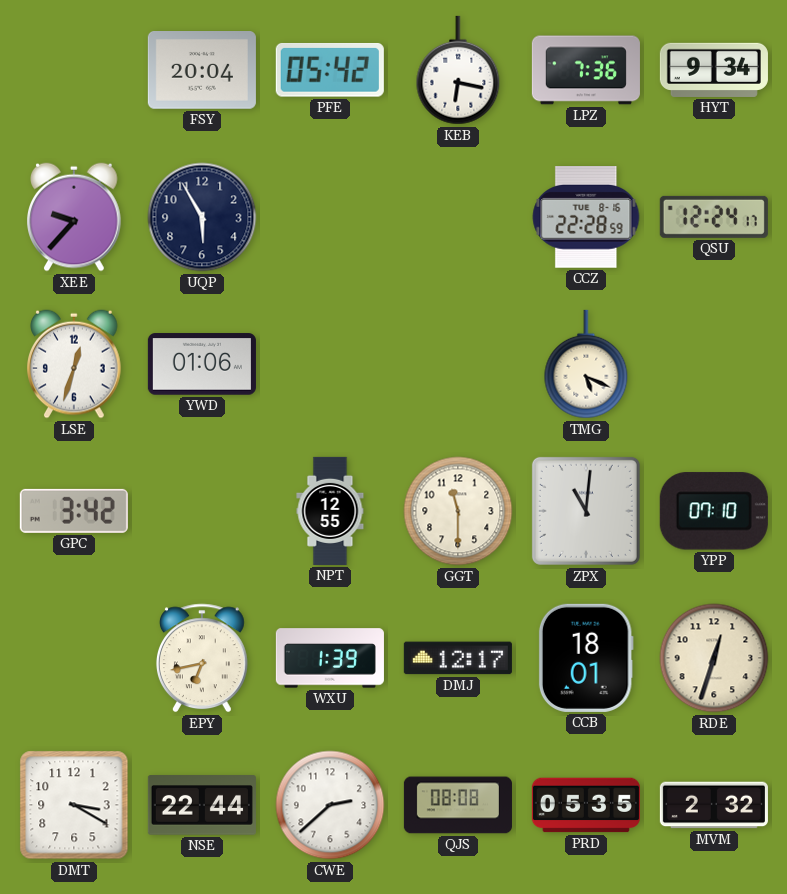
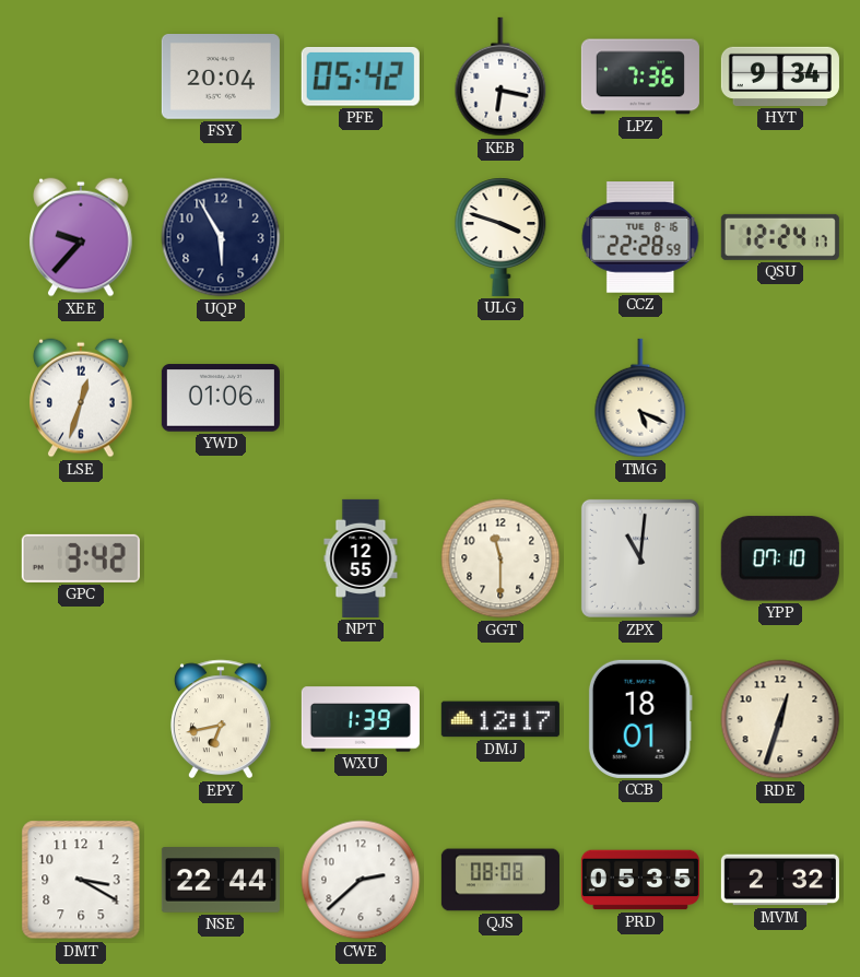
ULG: none -> 3:48 (500, 237)
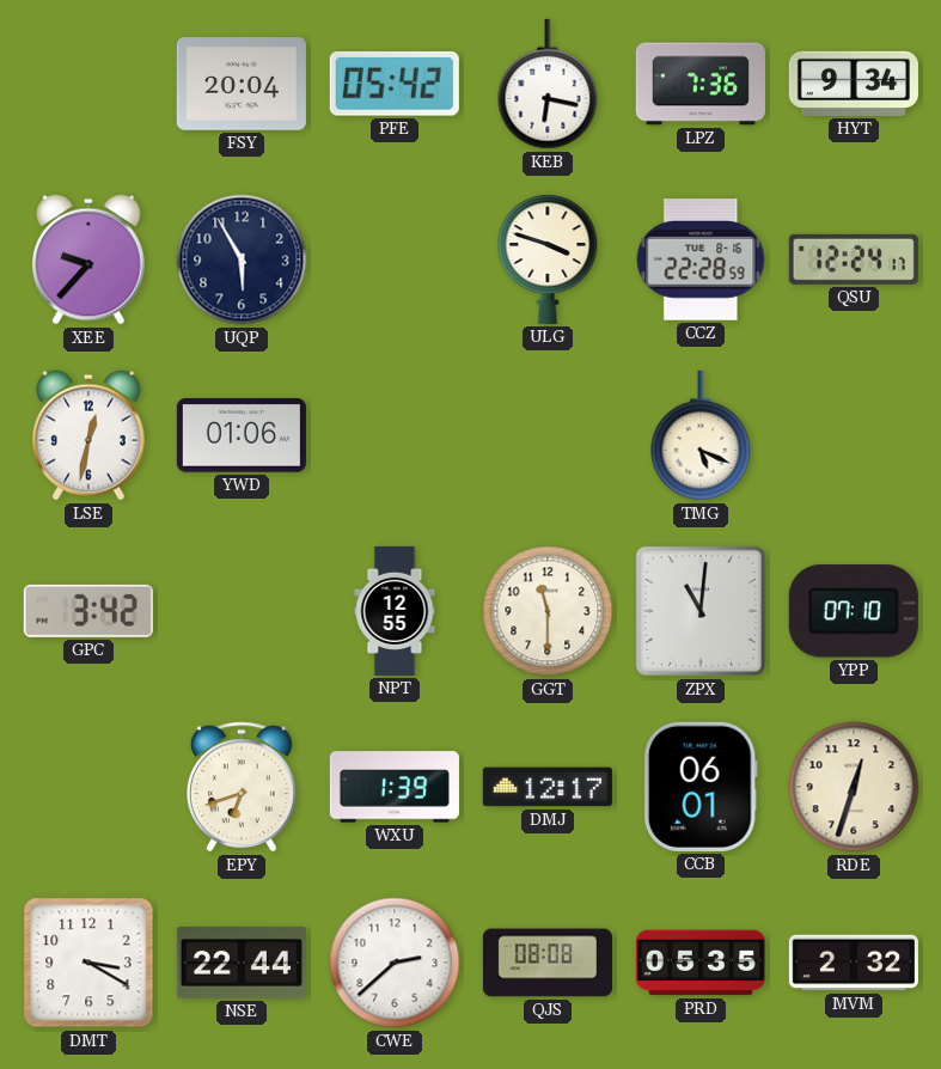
LSE: 12:33 -> 12:32 (90, 435)
EPY: 6:43 -> 6:42 (242, 787)
CCB: 18:01 -> 06:01 (701, 787)
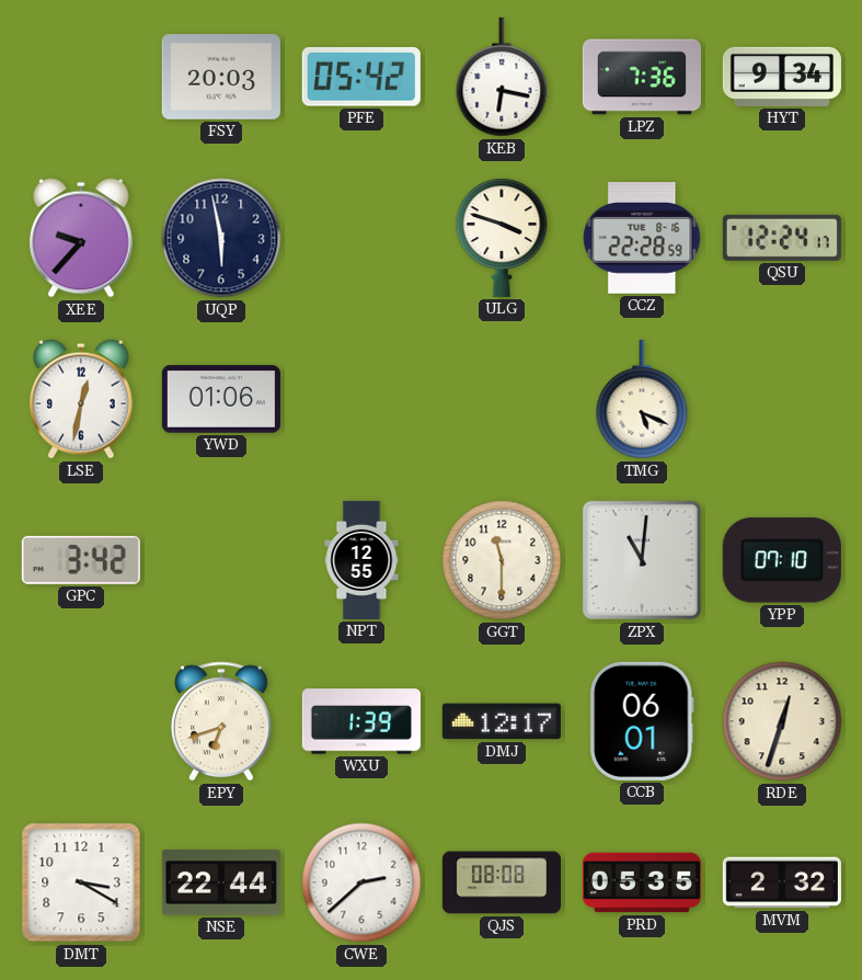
FSY: 20:04 -> 20:03 (221, 78)
UQP: 5:55 -> 5:58 (221, 238)
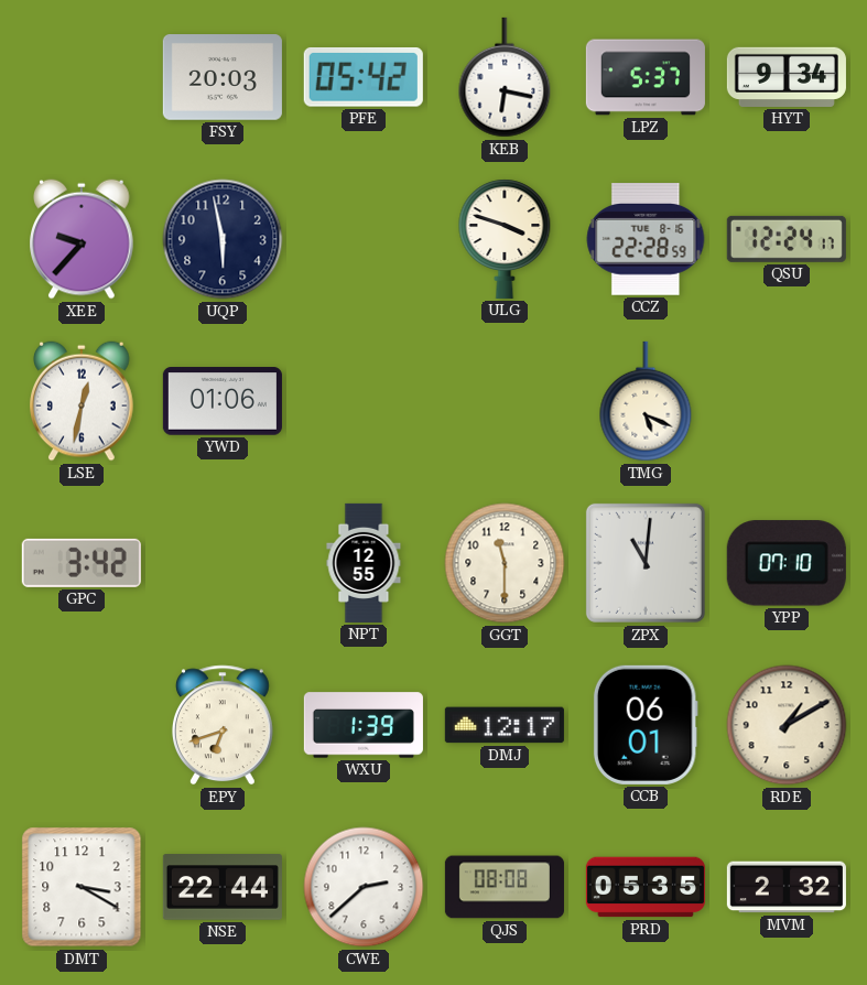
LPZ: 7:36 -> 5:37 (646, 77)
RDE: 12:33 -> 1:10 (787, 725)
